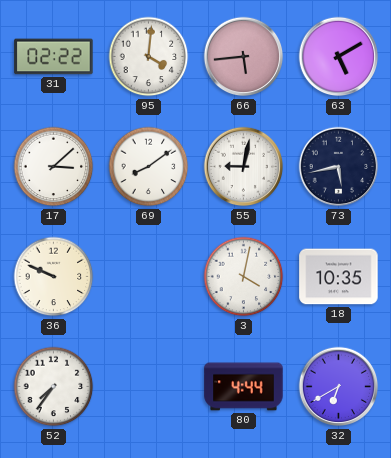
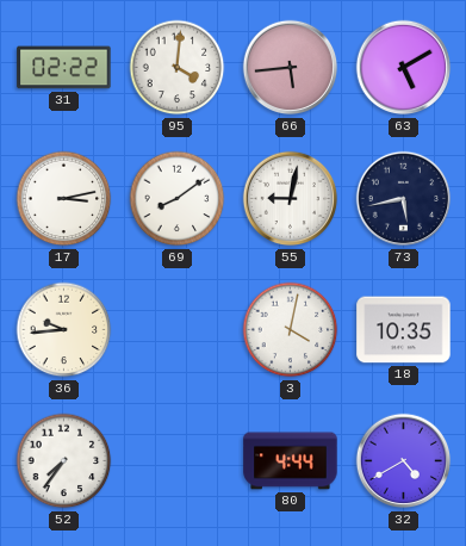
17: 3:08 -> 3:13 (64, 199)
36: 9:49 -> 9:44 (64, 330)
32: 6:40 -> 4:40 (404, 461)
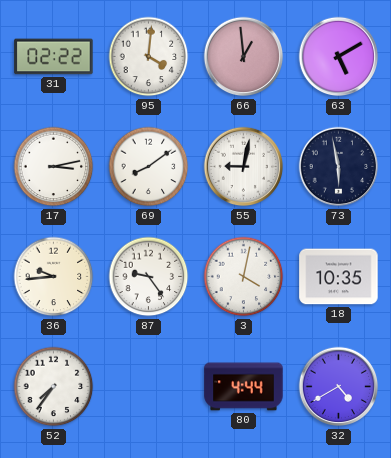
66: 5:44 -> 12:59 (244, 57)
73: 5:43 -> 5:58 (339, 167)
87: none -> 9:24 (149, 277)
